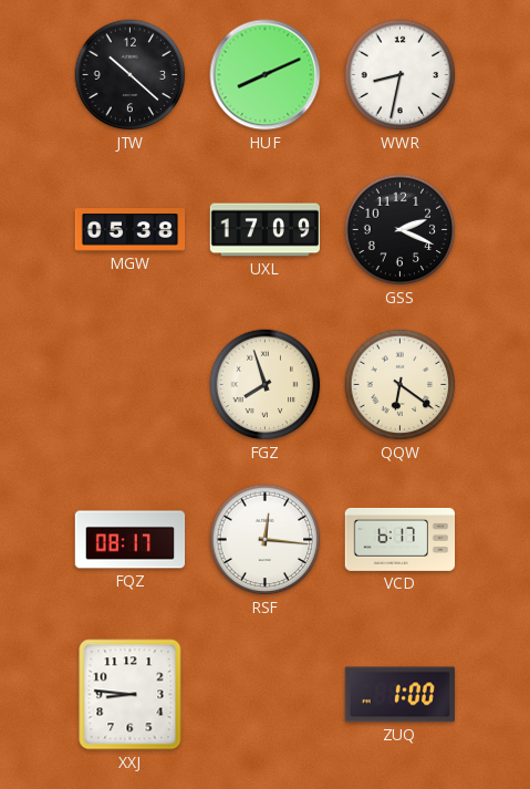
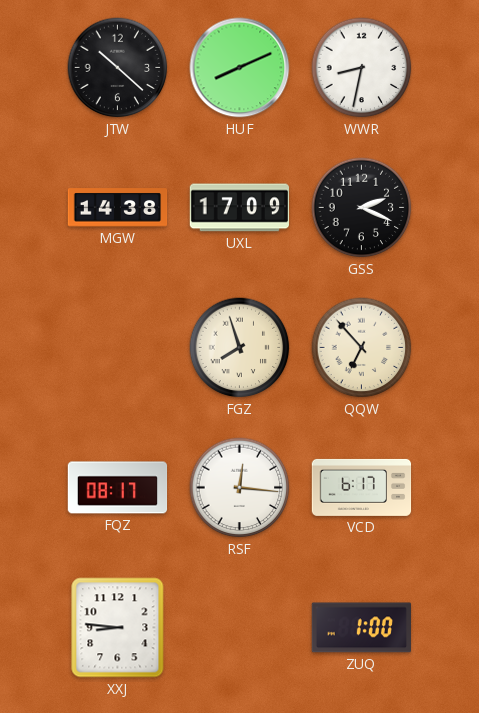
MGW: 05:38 -> 14:38 (118, 208)
QQW: 6:21 -> 6:53 (362, 348)
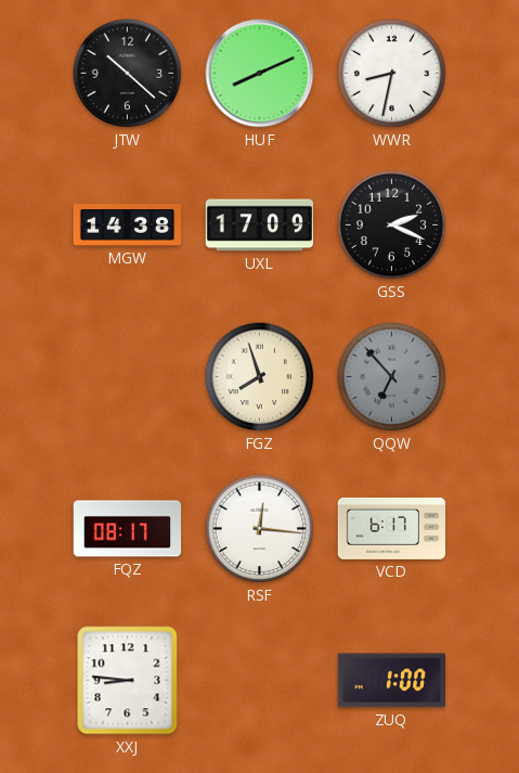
QQW dial: cream -> grey (392, 377)
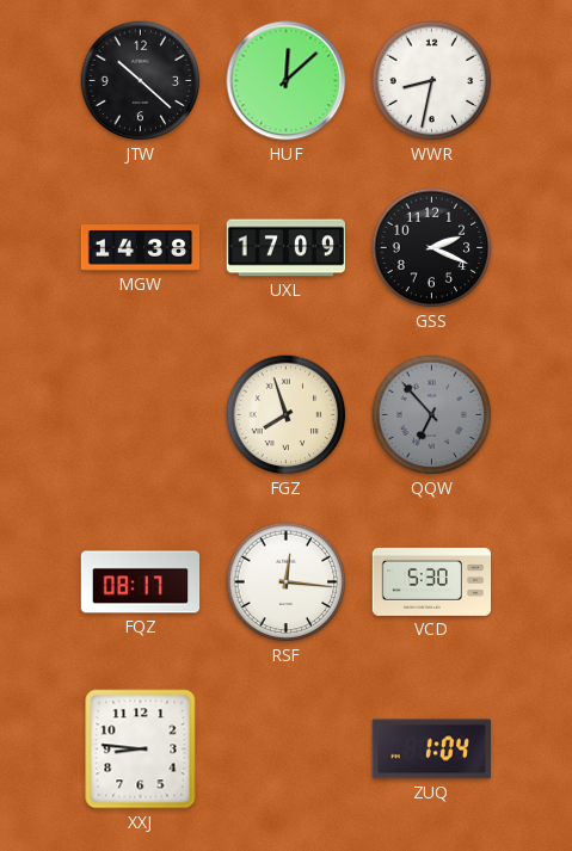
HUF: 8:11 -> 12:08 (287, 81)
VCD: 6:17 -> 5:30 (432, 581)
ZUQ: 1:00 -> 1:04 (431, 750)
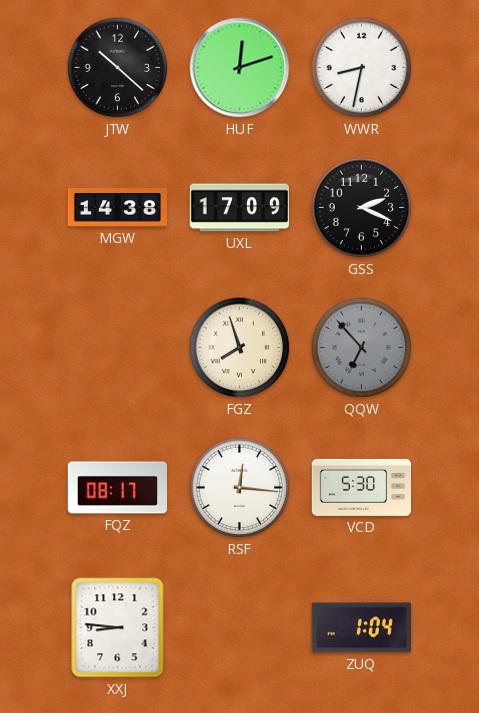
HUF: 12:08 -> 12:12 (240, 68)
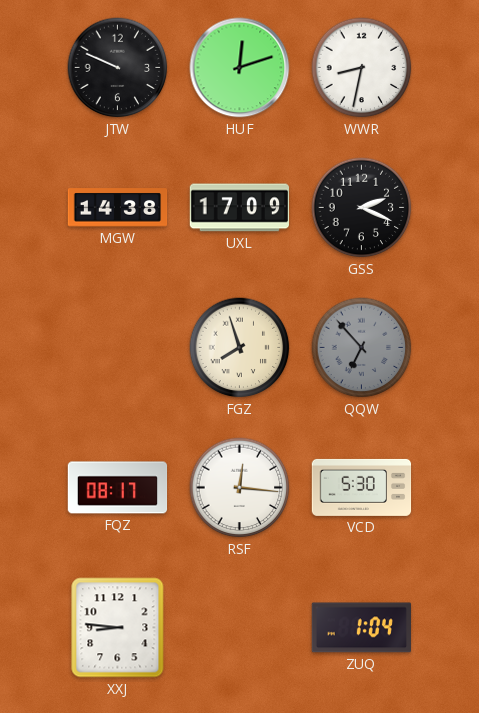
JTW: 10:22 -> 9:49 (118, 68)
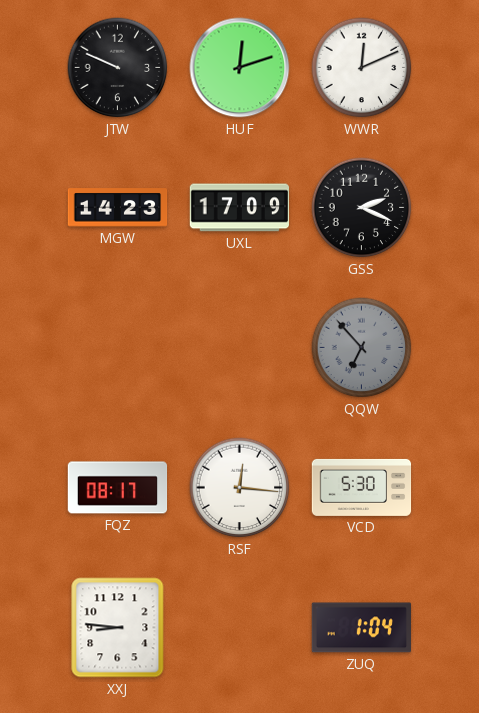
WWR: 8:32 -> 12:11 (362, 68)
MGW: 14:38 -> 14:23 (118, 208)
FGZ: 7:57 -> none (240, 348)
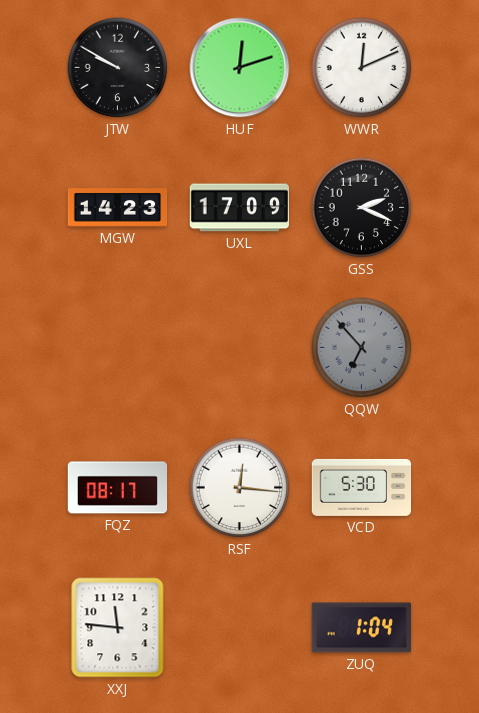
JTW: 9:49 -> 9:50 (118, 68)
XXJ: 8:46 -> 11:46 (118, 628)
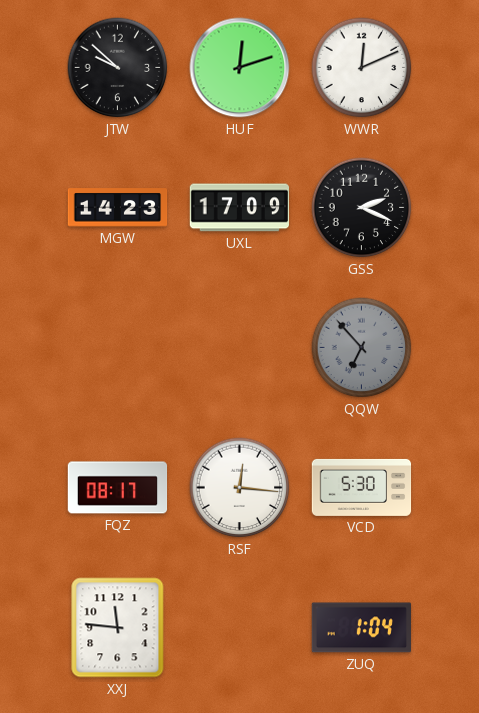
JTW: 9:50 -> 9:52 (118, 68)
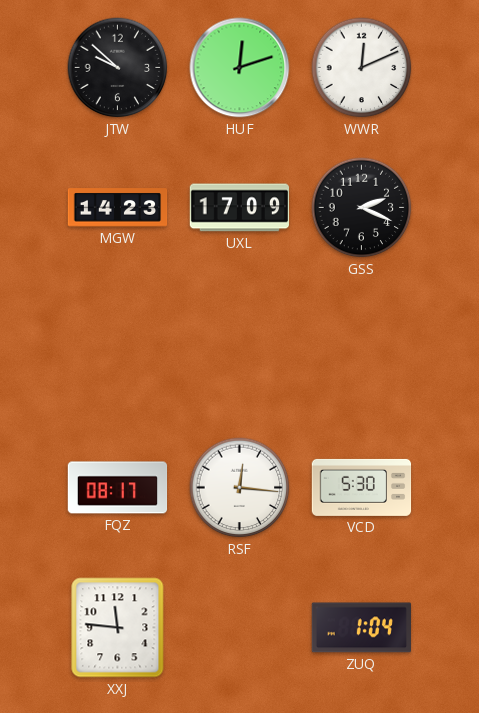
QQW: 6:53 -> none (362, 348)
